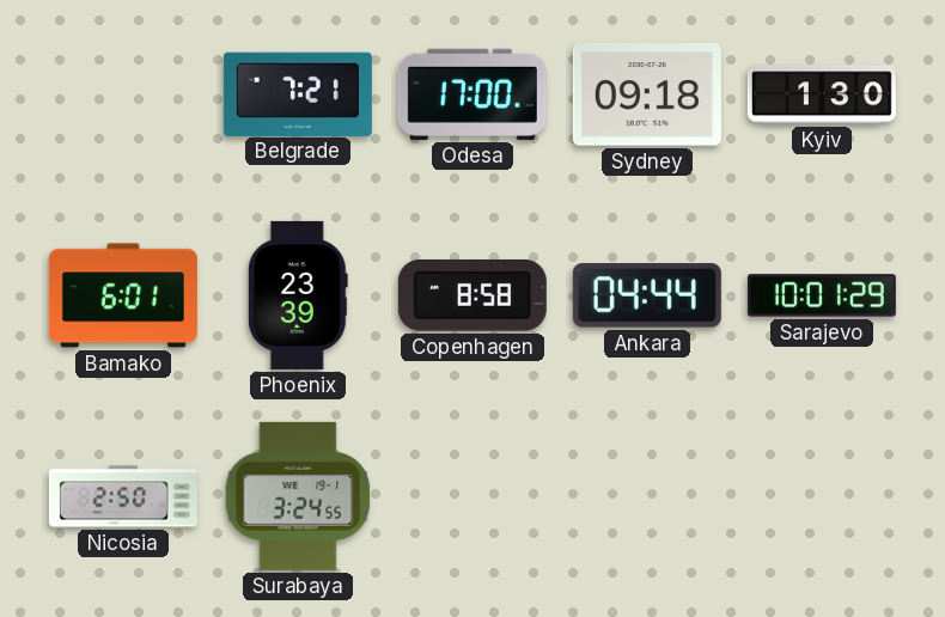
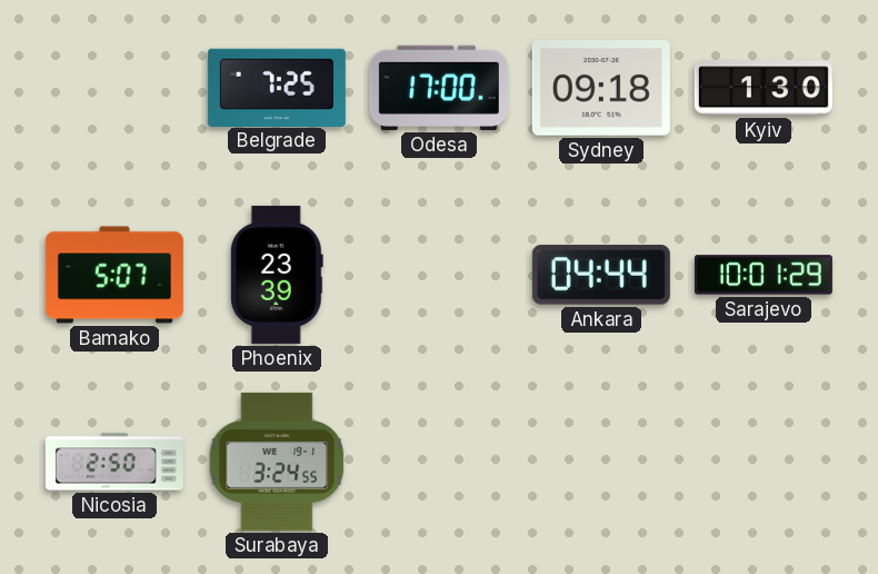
Belgrade: 7:21 -> 7:25 (277, 87)
Bamako: 6:01 -> 5:07 (114, 275)
Copenhagen: 8:58 -> none (472, 295)
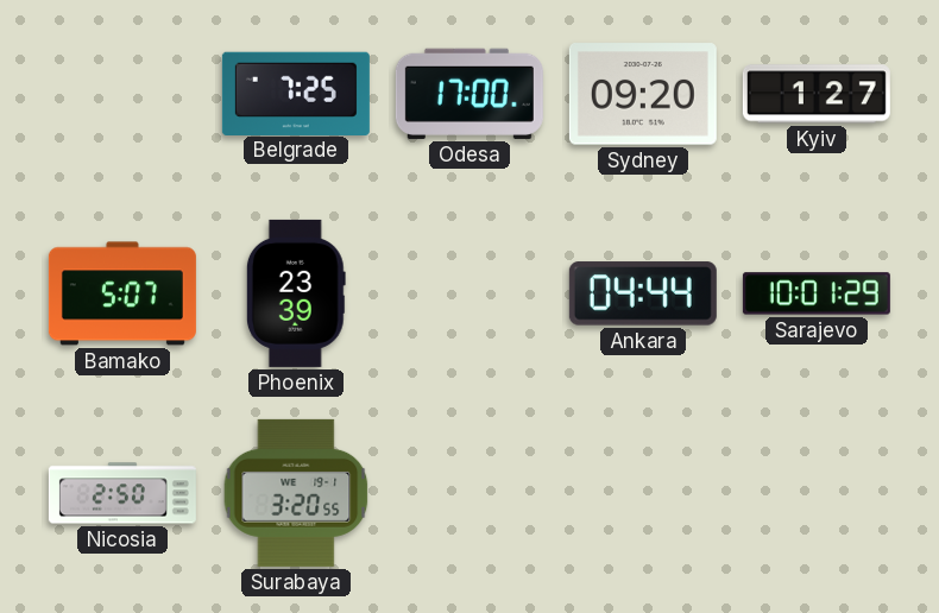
Sydney: 09:18 -> 09:20 (643, 94)
Kyiv: 1:30 -> 1:27 (817, 94)
Surabaya: 3:24 -> 3:20 (296, 493)
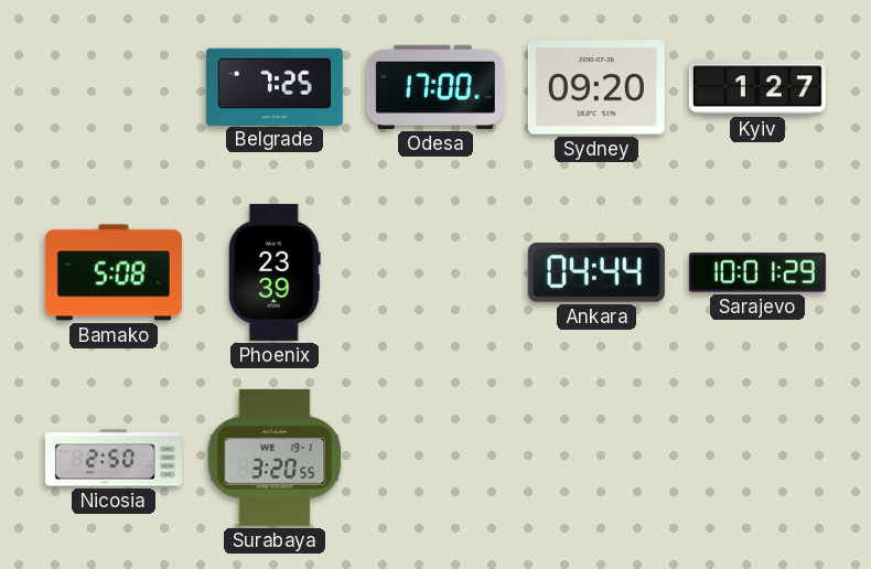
Bamako: 5:07 -> 5:08 (114, 272)
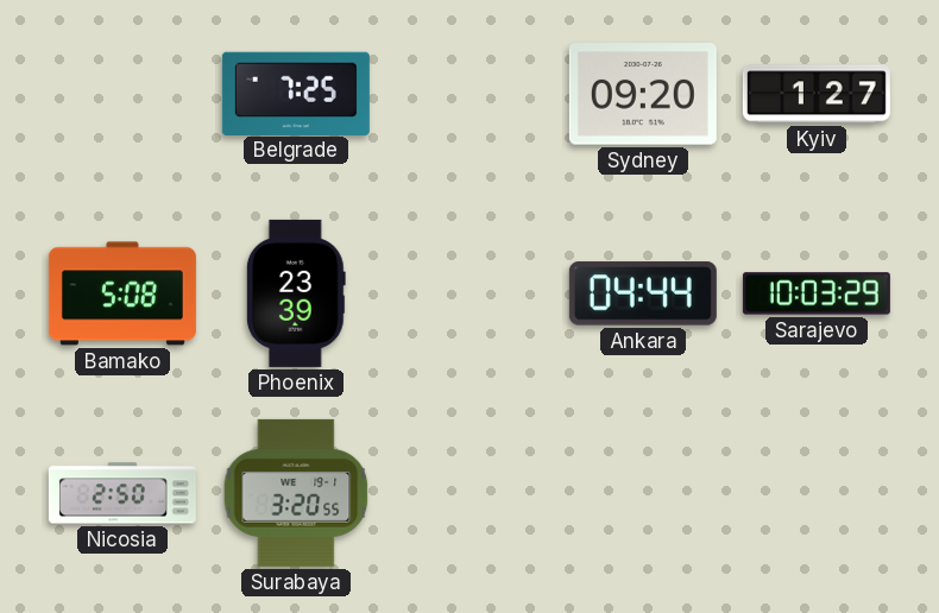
Odesa: 17:00 -> none (436, 87)
Sarajevo: 10:01 -> 10:03 (817, 293)
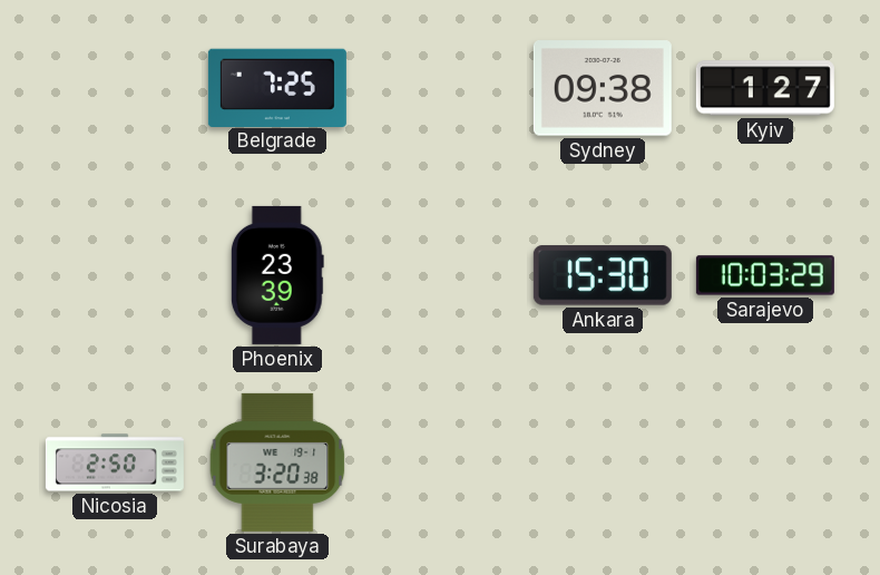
Sydney: 09:20 -> 09:38 (603, 88)
Bamako: 5:08 -> none (122, 293)
Ankara: 04:44 -> 15:30 (603, 275)
Surabaya: 3:20:55 -> 3:20:38 (277, 462)
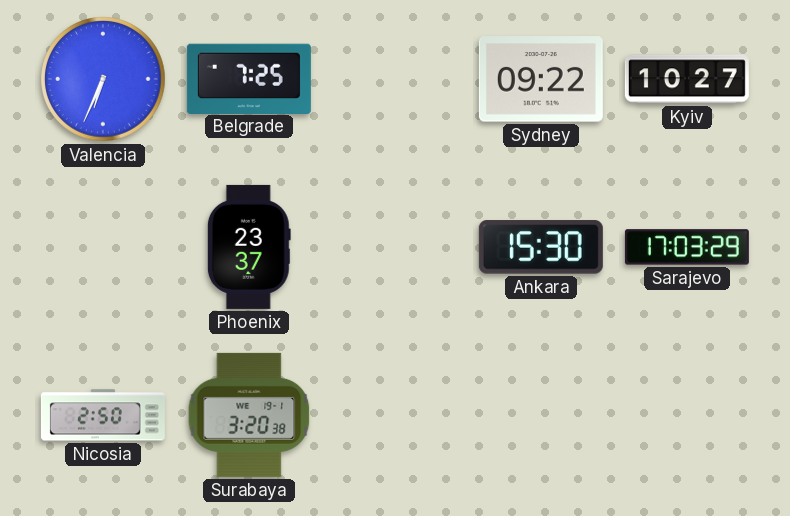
Valencia: none -> 6:34 (103, 79)
Sydney: 09:38 -> 09:22 (541, 79)
Kyiv: 1:27 -> 10:27 (687, 79)
Phoenix: 23:39 -> 23:37 (249, 247)
Sarajevo: 10:03 -> 17:03 (687, 247)
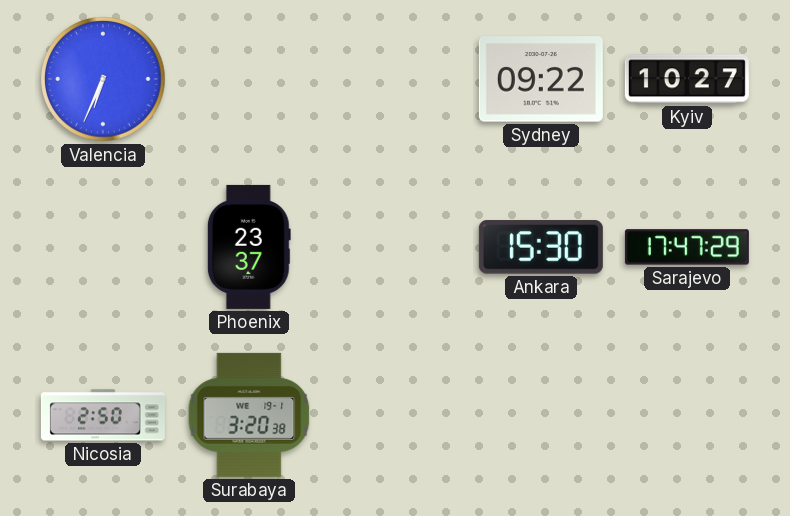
Belgrade: 7:25 -> none (249, 78)
Sarajevo: 17:03 -> 17:47 (687, 247)
